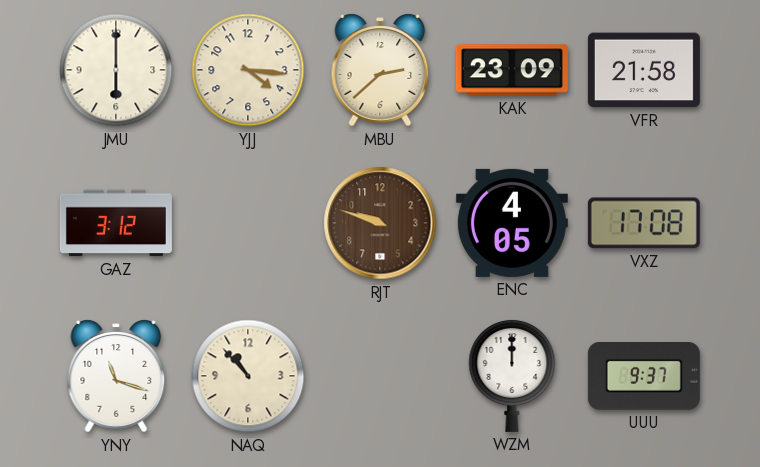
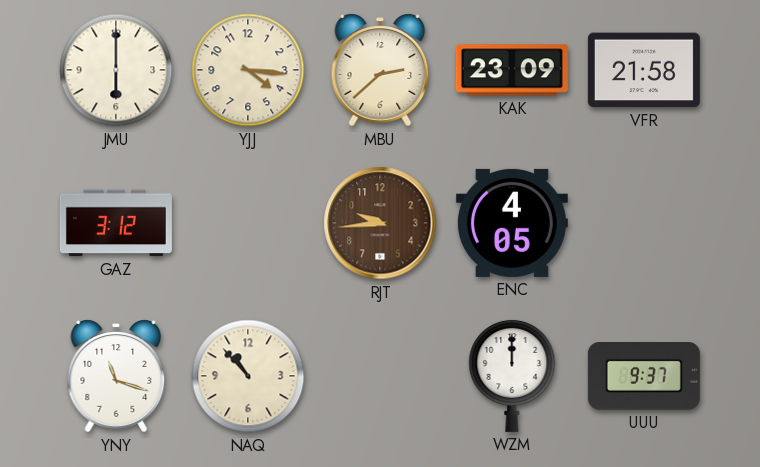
RJT: 9:48 -> 9:44 (380, 223)
VXZ: 17:08 -> none (644, 223)
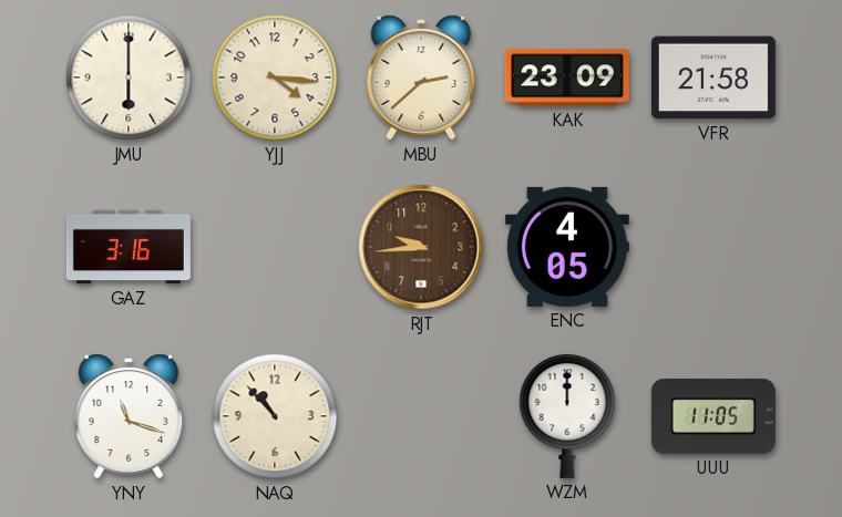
GAZ: 3:12 -> 3:16 (129, 247)
UUU: 9:37 -> 11:05 (713, 417)
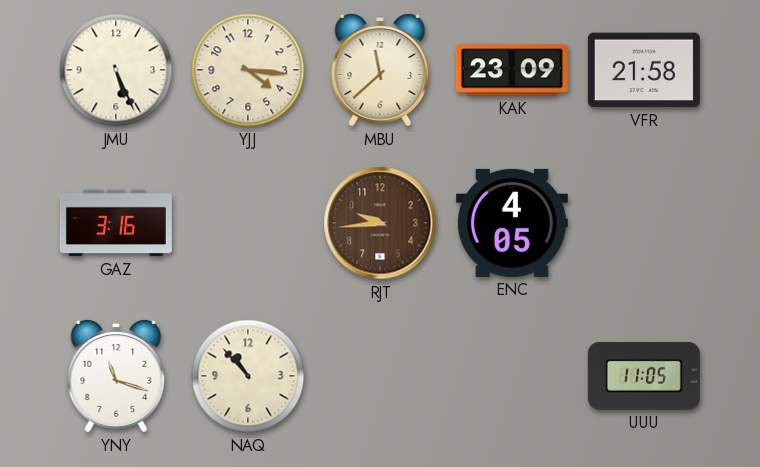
JMU: 6:00 -> 5:26 (116, 70)
MBU: 2:38 -> 11:38 (380, 70)
WZM: 12:00 -> none (567, 415)
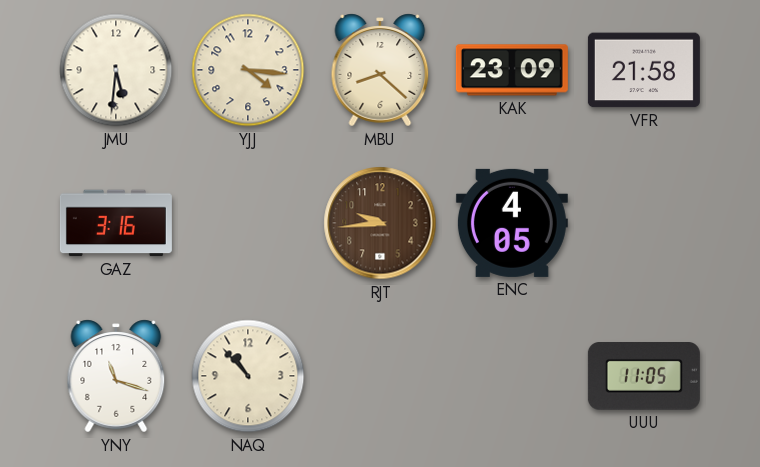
JMU: 5:26 -> 5:31 (116, 70)
MBU: 11:38 -> 8:22 (380, 70)
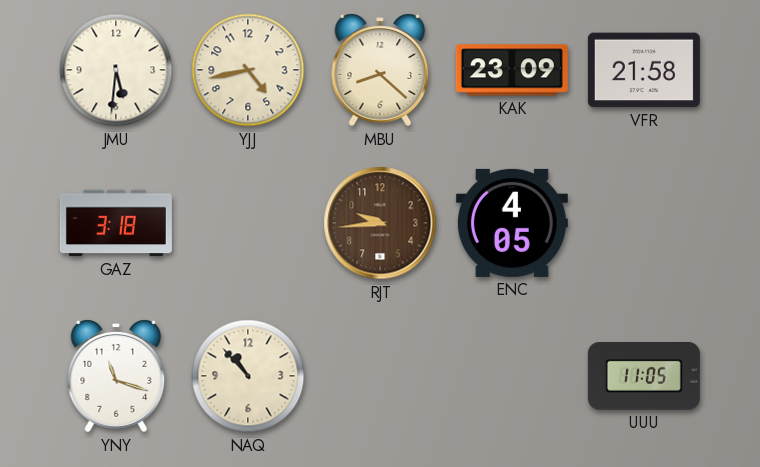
YJJ: 4:16 -> 4:43 (248, 70)
GAZ: 3:16 -> 3:18 (116, 223)
